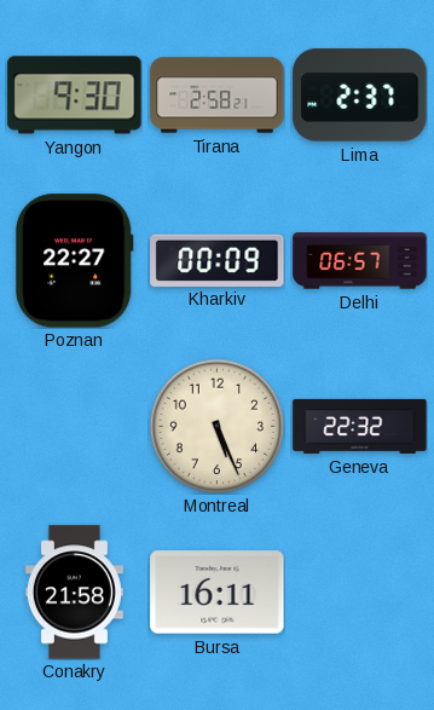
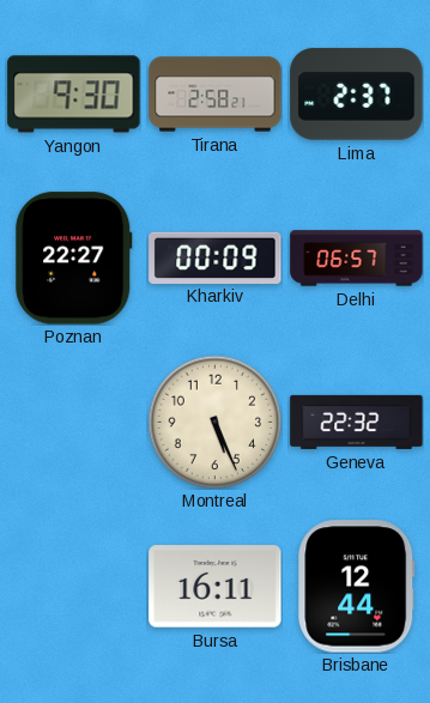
Conakry: 21:58 -> none (74, 593)
Brisbane: none -> 12:44 (357, 587)
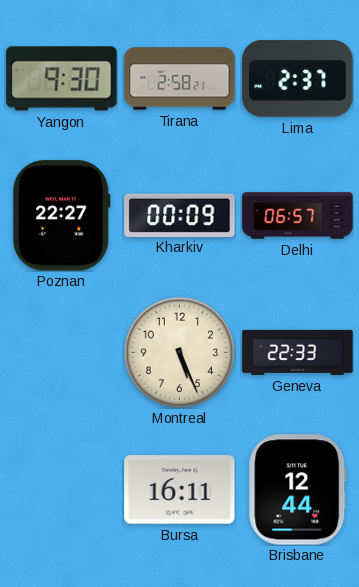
Geneva: 22:32 -> 22:33 (298, 352)
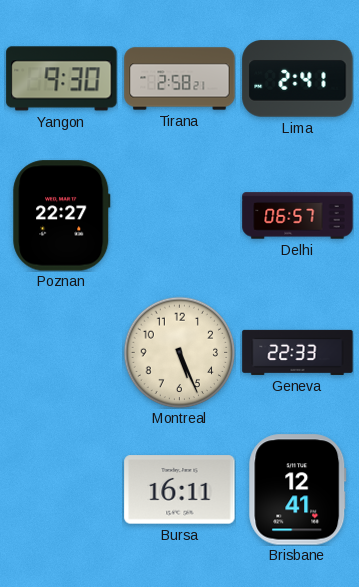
Lima: 2:37 -> 2:41 (298, 79)
Kharkiv: 00:09 -> none (180, 215)
Brisbane: 12:44 -> 12:41 (298, 490)
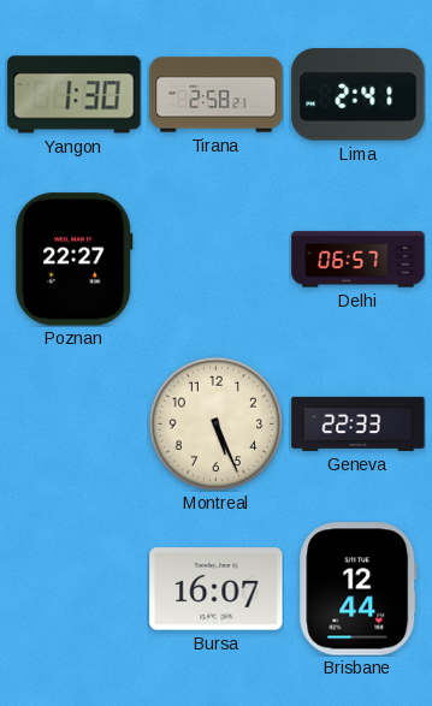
Yangon: 9:30 -> 1:30 (75, 95)
Bursa: 16:11 -> 16:07 (217, 589)
Brisbane: 12:41 -> 12:44 (359, 589)
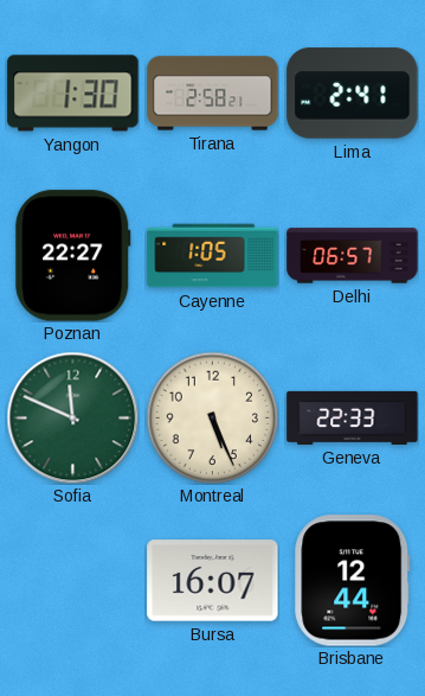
Cayenne: none -> 1:05 (213, 256)
Sofia: none -> 11:49 (72, 417)
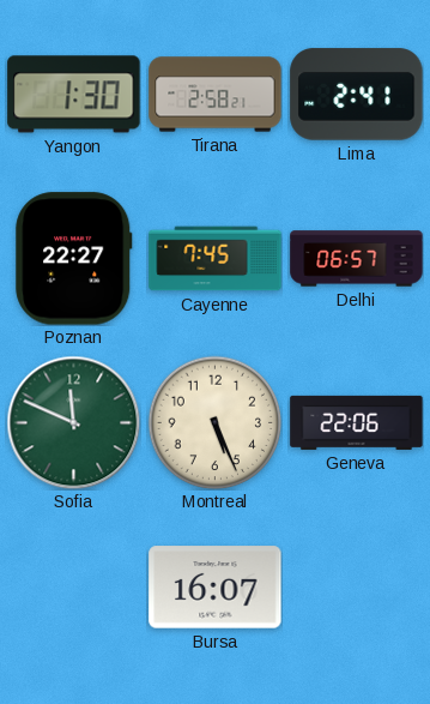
Cayenne: 1:05 -> 7:45 (216, 259)
Geneva: 22:33 -> 22:06 (357, 422)
Brisbane: 12:44 -> none (353, 581)
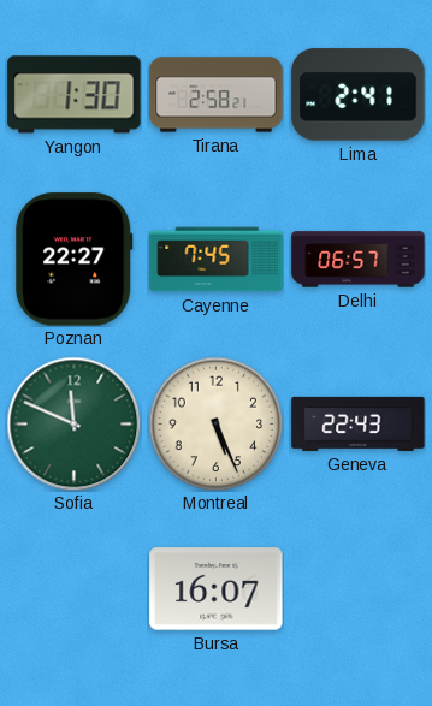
Geneva: 22:06 -> 22:43 (359, 423)
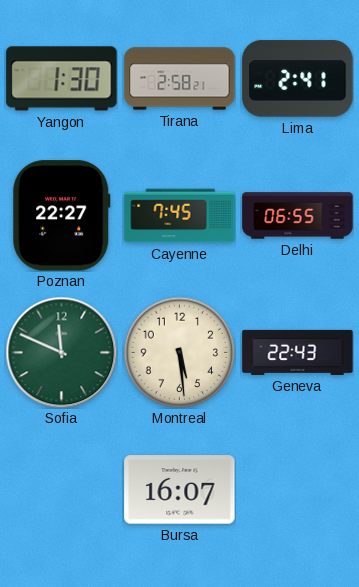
Delhi: 06:57 -> 06:55 (298, 216)
Montreal: 5:26 -> 5:29 (179, 352)
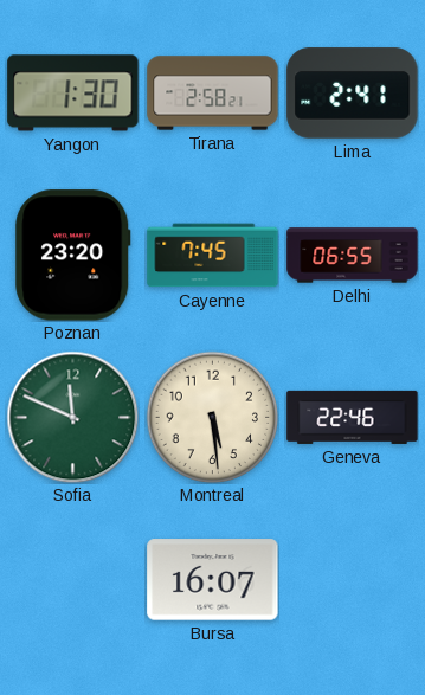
Poznan: 22:27 -> 23:20 (73, 256)
Geneva: 22:43 -> 22:46 (353, 417)
